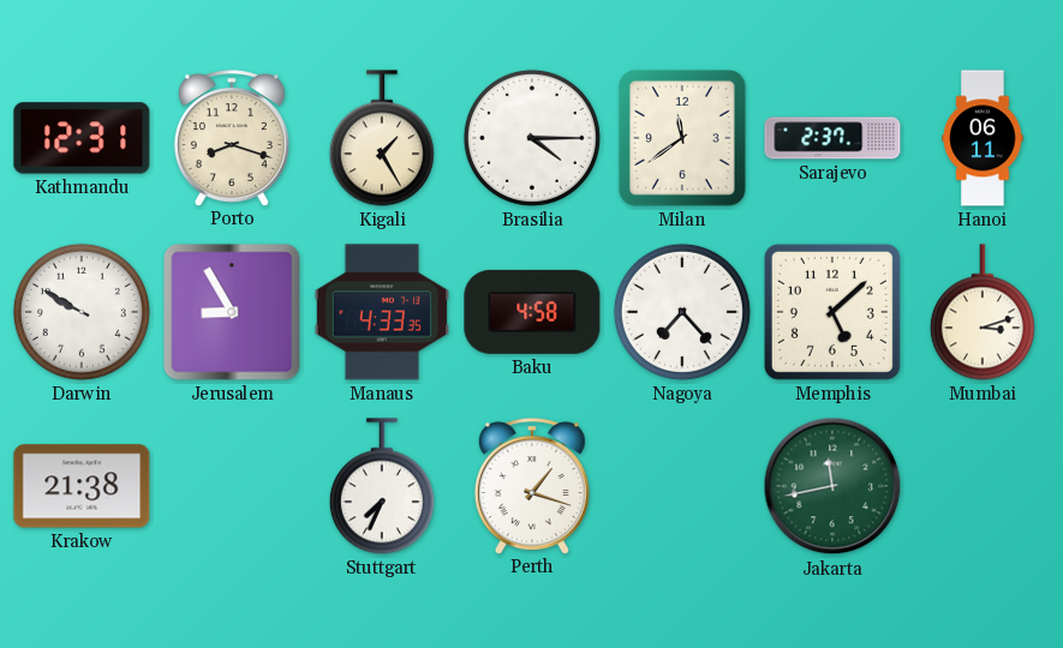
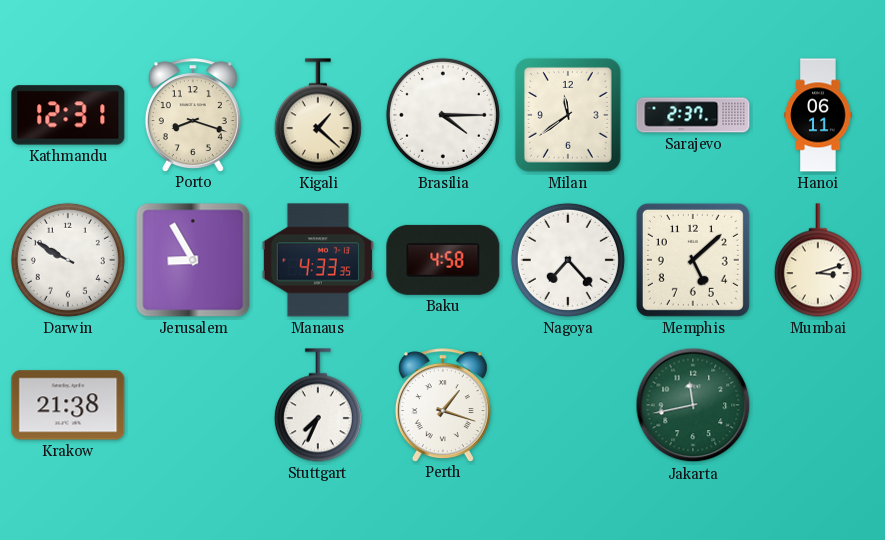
Kigali: 1:25 -> 1:22 (318, 115)
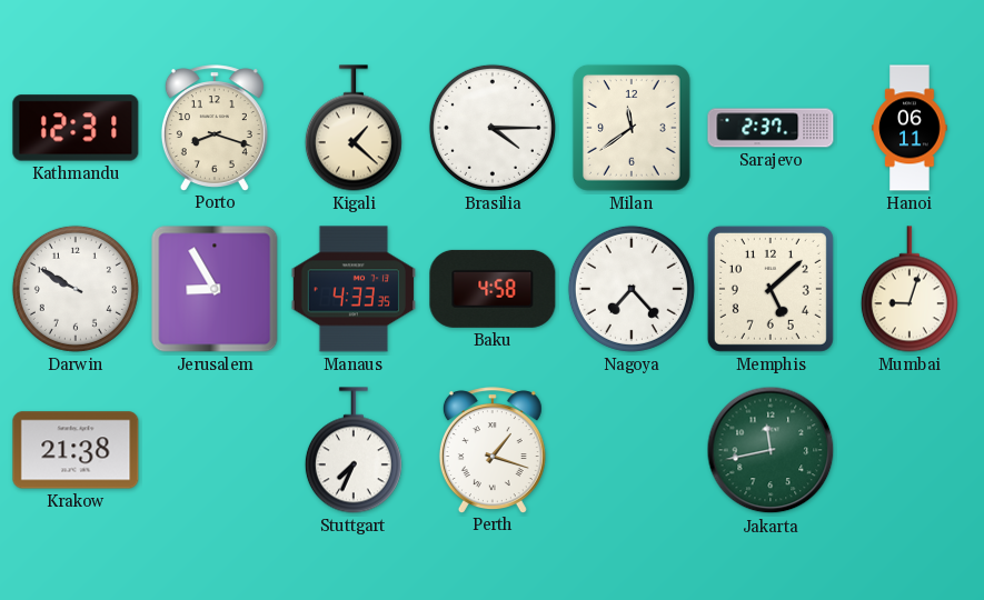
Mumbai: 3:12 -> 9:03 (910, 289)
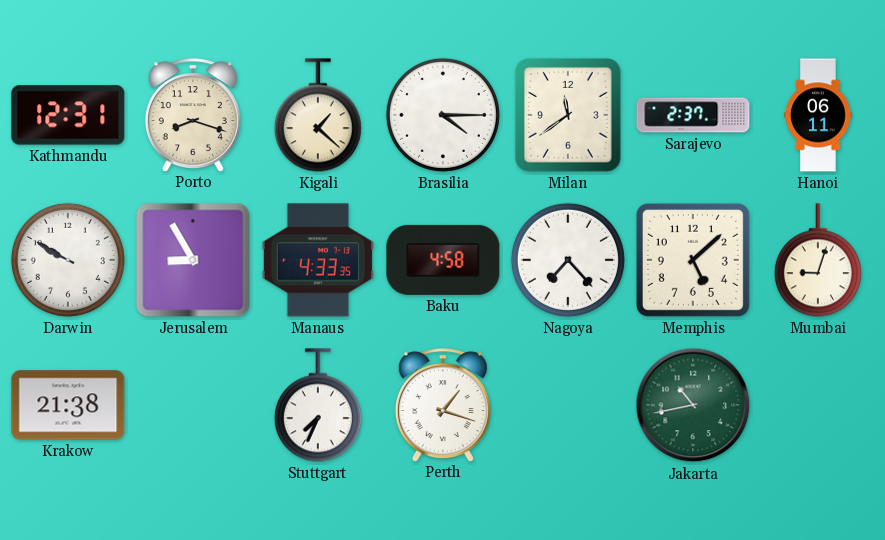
Jakarta: 11:43 -> 10:43 (693, 405)
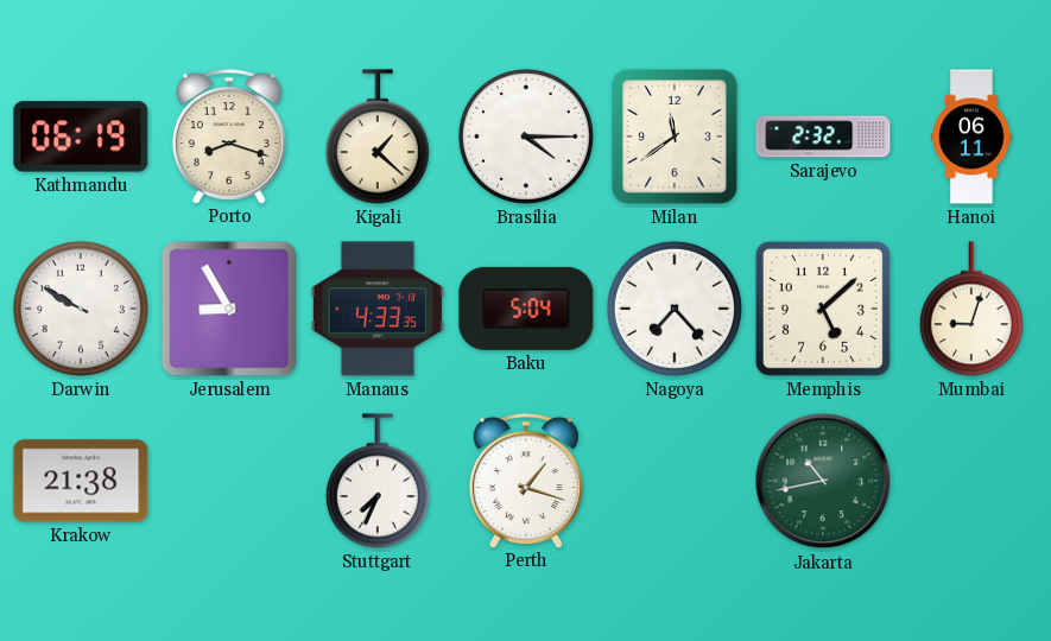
Kathmandu: 12:31 -> 06:19 (81, 137)
Sarajevo: 2:37 -> 2:32 (823, 137)
Baku: 4:58 -> 5:04 (526, 309)
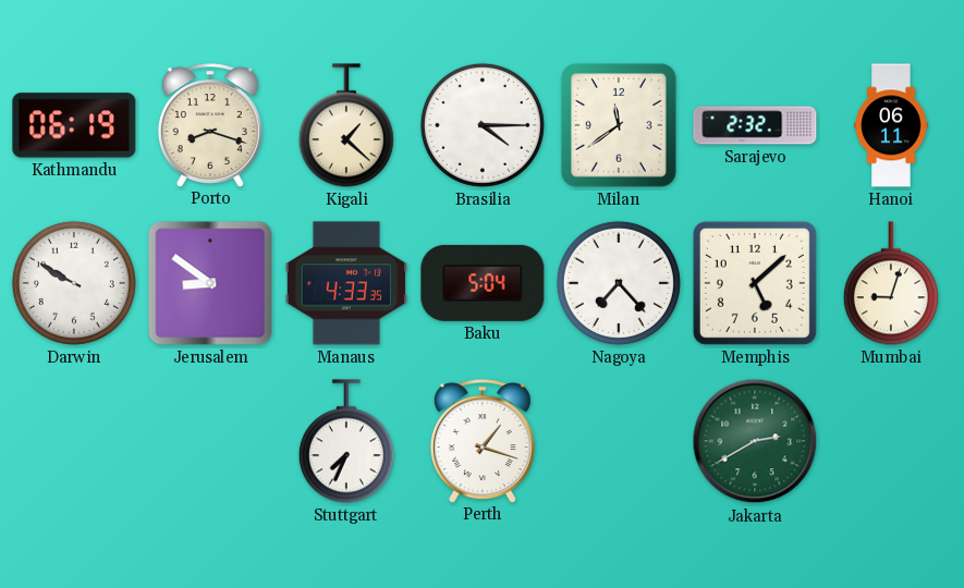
Jerusalem: 8:55 -> 8:51 (210, 283)
Krakow: 21:38 -> none (81, 481)
Jakarta: 10:43 -> 2:40 (755, 441)
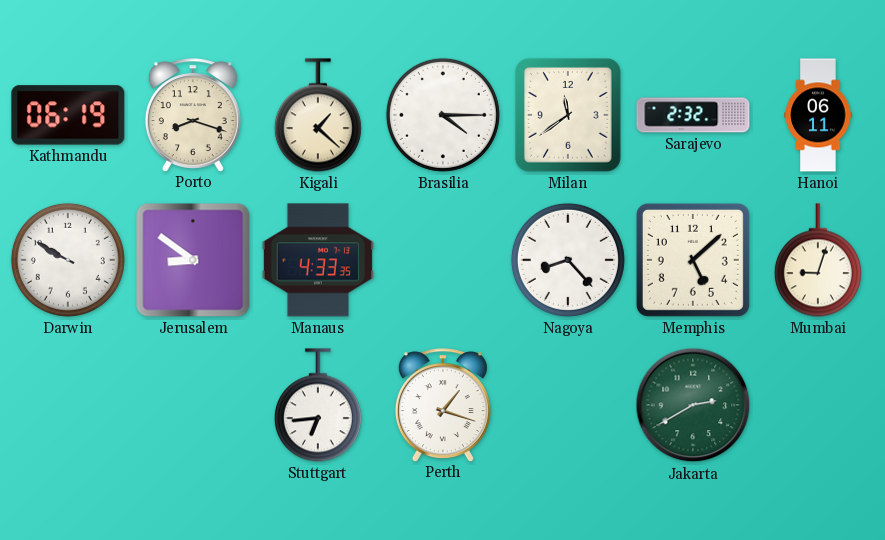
Baku: 5:04 -> none (483, 283)
Nagoya: 7:23 -> 8:23 (568, 260)
Stuttgart: 7:34 -> 6:44 (318, 405)
